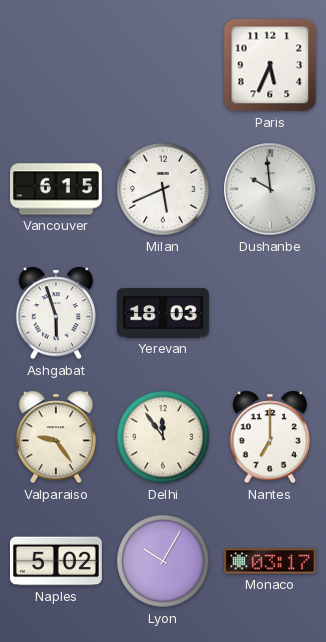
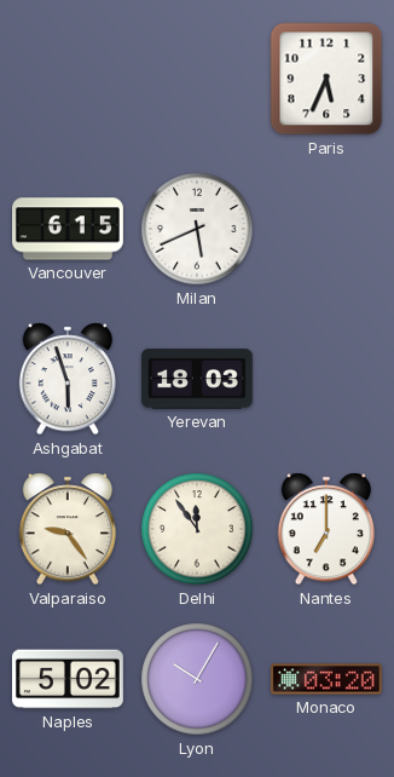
Dushanbe: 9:59 -> none (270, 189)
Monaco: 03:17 -> 03:20 (326, 679)
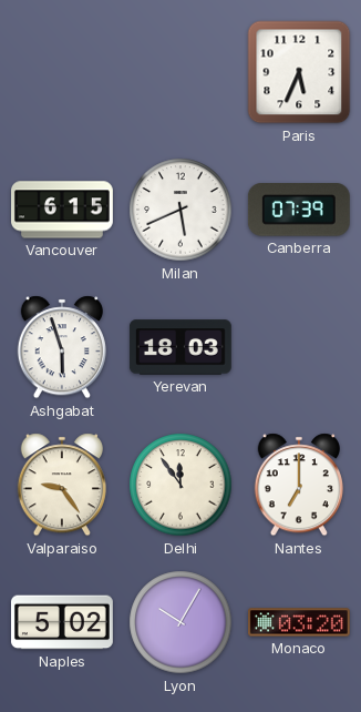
Canberra: none -> 07:39 (299, 211)
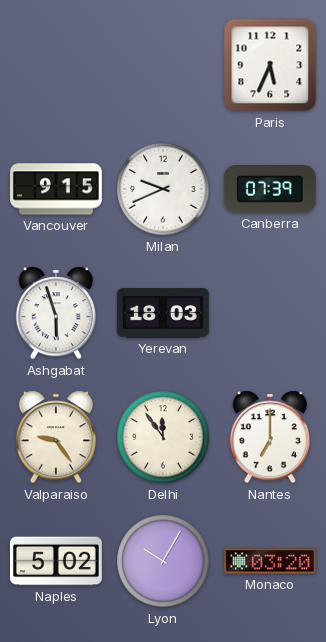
Vancouver: 6:15 -> 9:15 (57, 189)
Milan: 5:41 -> 9:41 (163, 189)
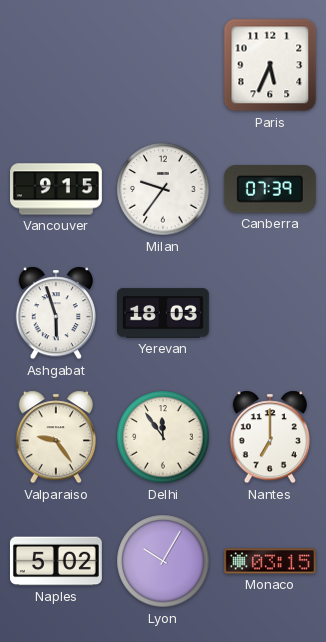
Milan: 9:41 -> 9:36 (163, 189)
Monaco: 03:20 -> 03:15 (270, 561)
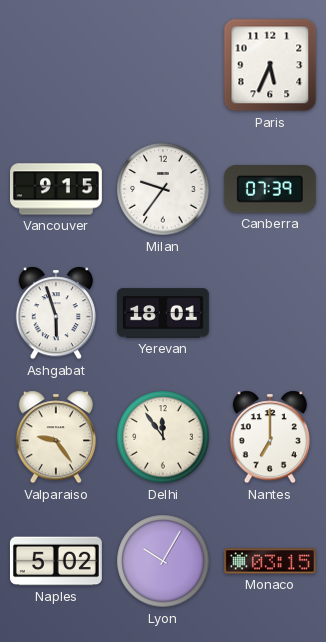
Yerevan: 18:03 -> 18:01 (163, 313)
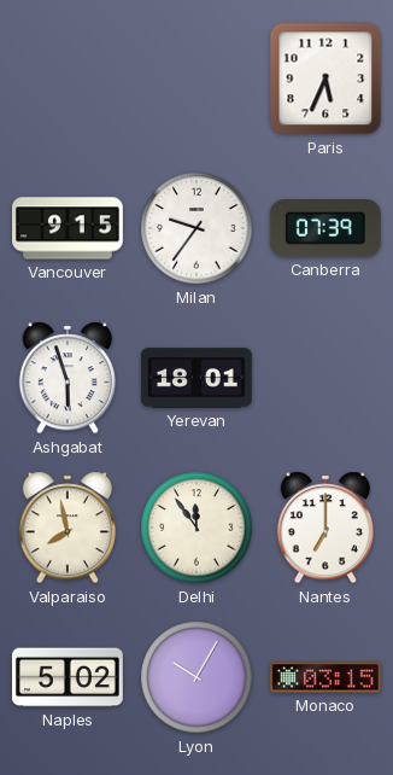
Valparaiso: 9:24 -> 7:58 (68, 528)
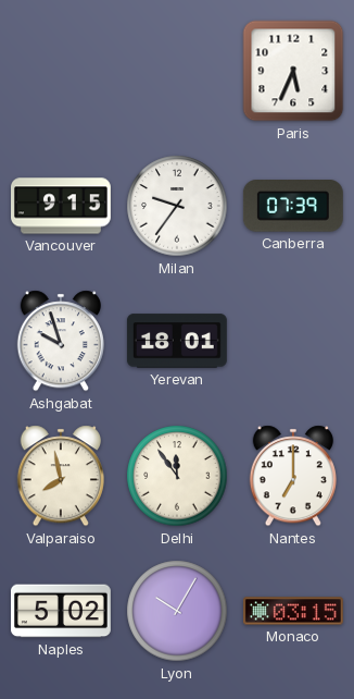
Ashgabat: 5:57 -> 9:57 (61, 341)
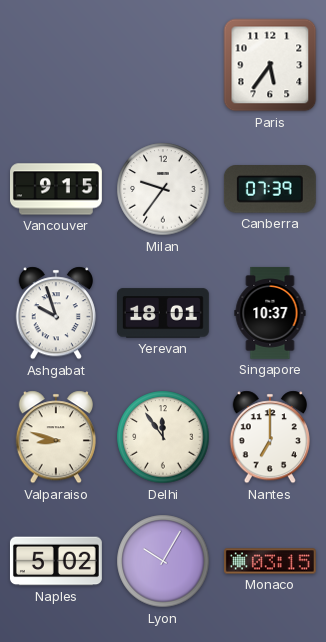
Paris: 5:34 -> 5:36 (270, 65)
Singapore: none -> 10:37 (270, 313)
Valparaiso: 7:58 -> 8:48 (56, 437)
